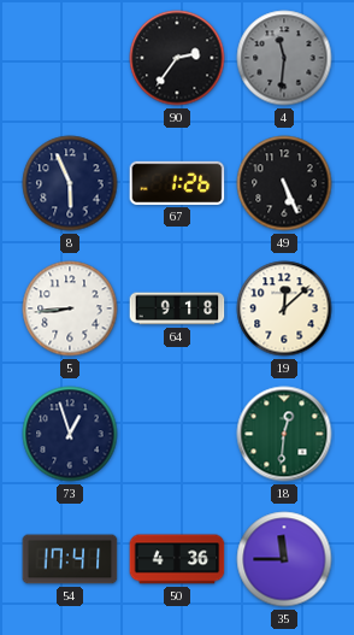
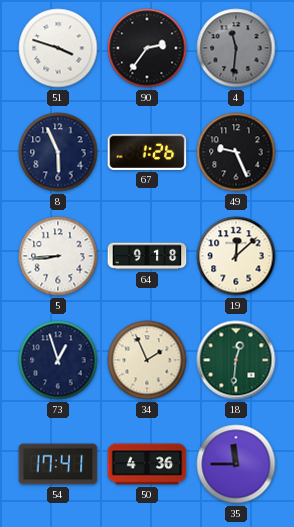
51: none -> 3:48 (58, 48)
49: 5:26 -> 9:26 (236, 152)
34: none -> 1:56 (147, 360)
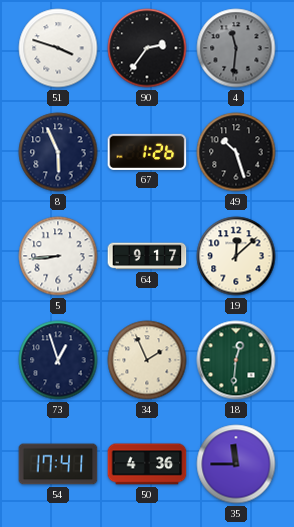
49: 9:26 -> 10:27 (236, 152)
64: 9:18 -> 9:17 (147, 256)
